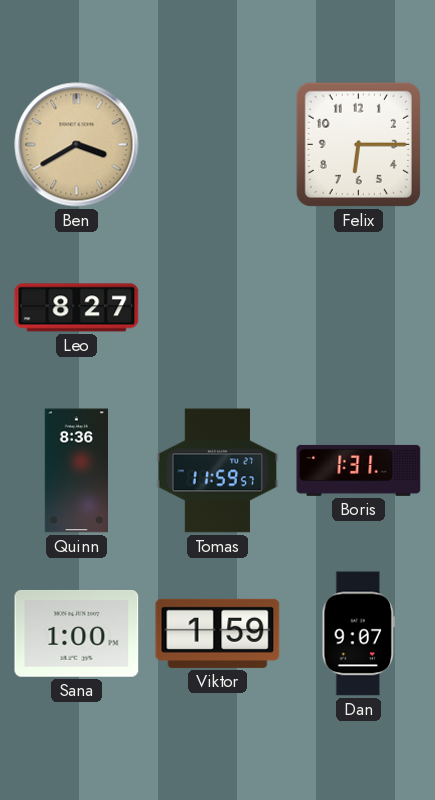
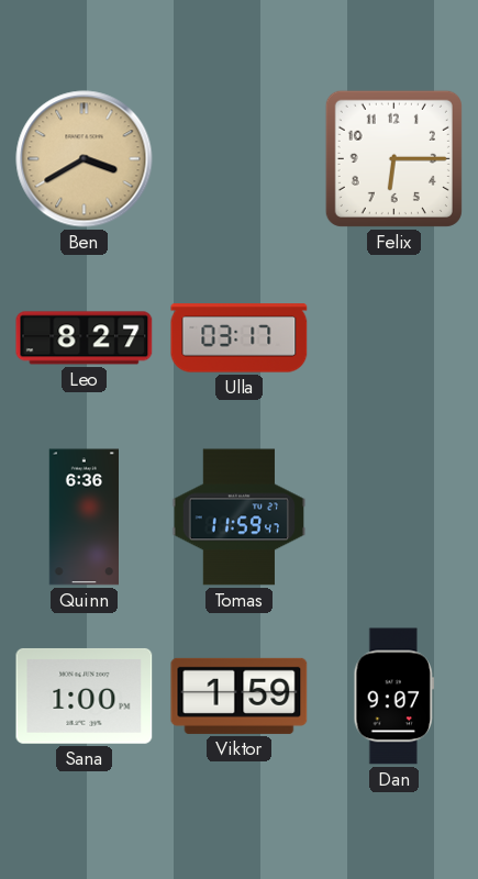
Ulla: none -> 03:17 (240, 338)
Quinn: 8:36 -> 6:36 (85, 518)
Tomas: 11:59:57 -> 11:59:47 (240, 518)
Boris: 1:31 -> none (359, 470)
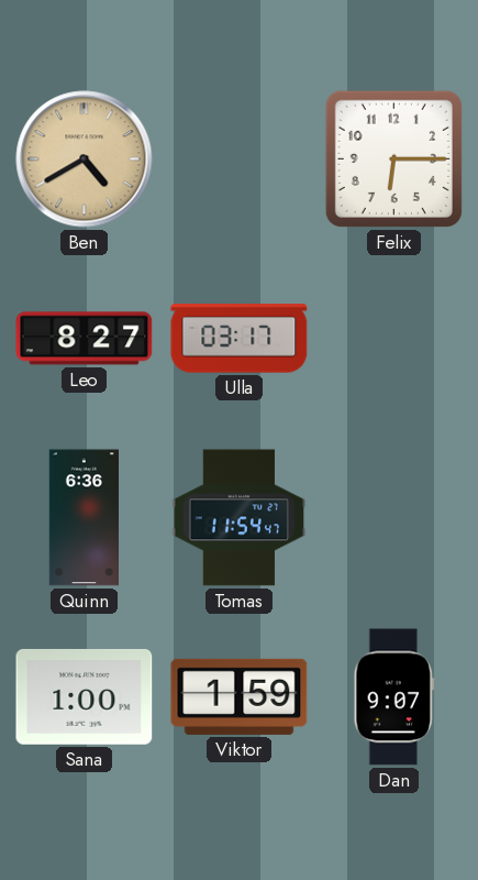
Ben: 3:40 -> 4:40 (85, 159)
Tomas: 11:59 -> 11:54 (240, 518)
